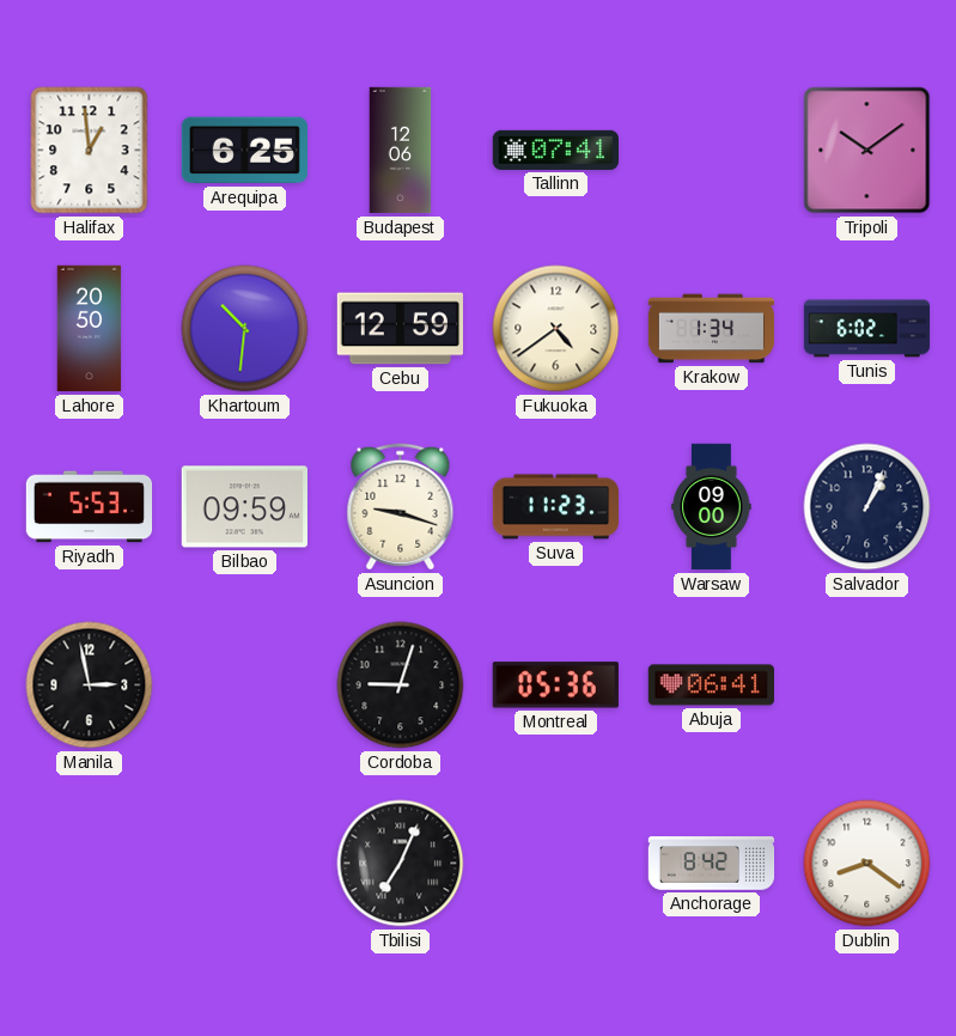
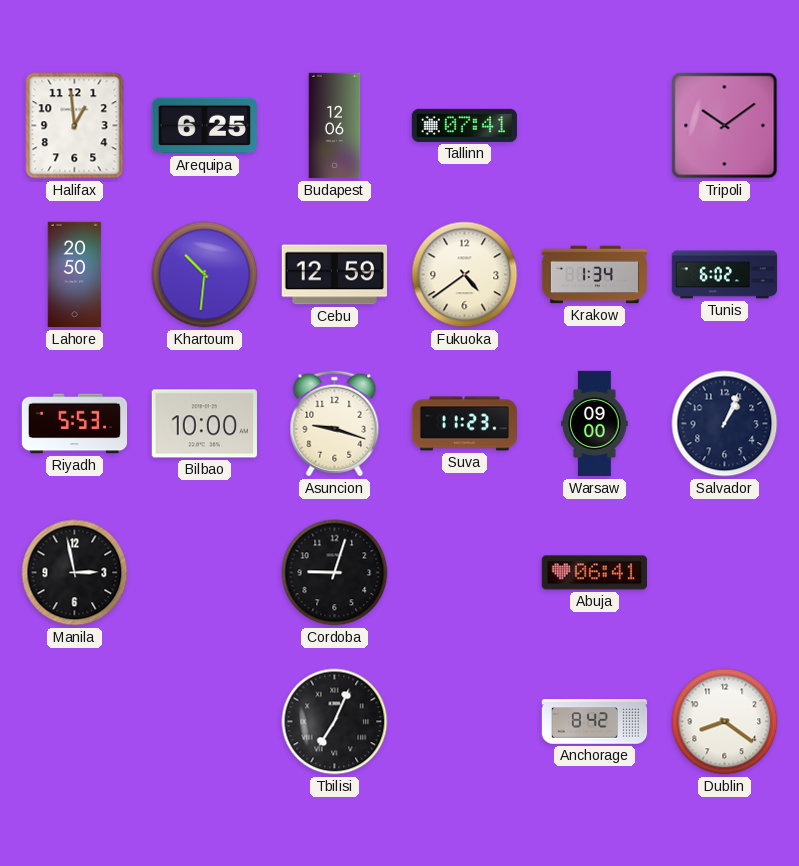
Bilbao: 09:59 -> 10:00 (204, 424)
Montreal: 05:36 -> none (555, 685)
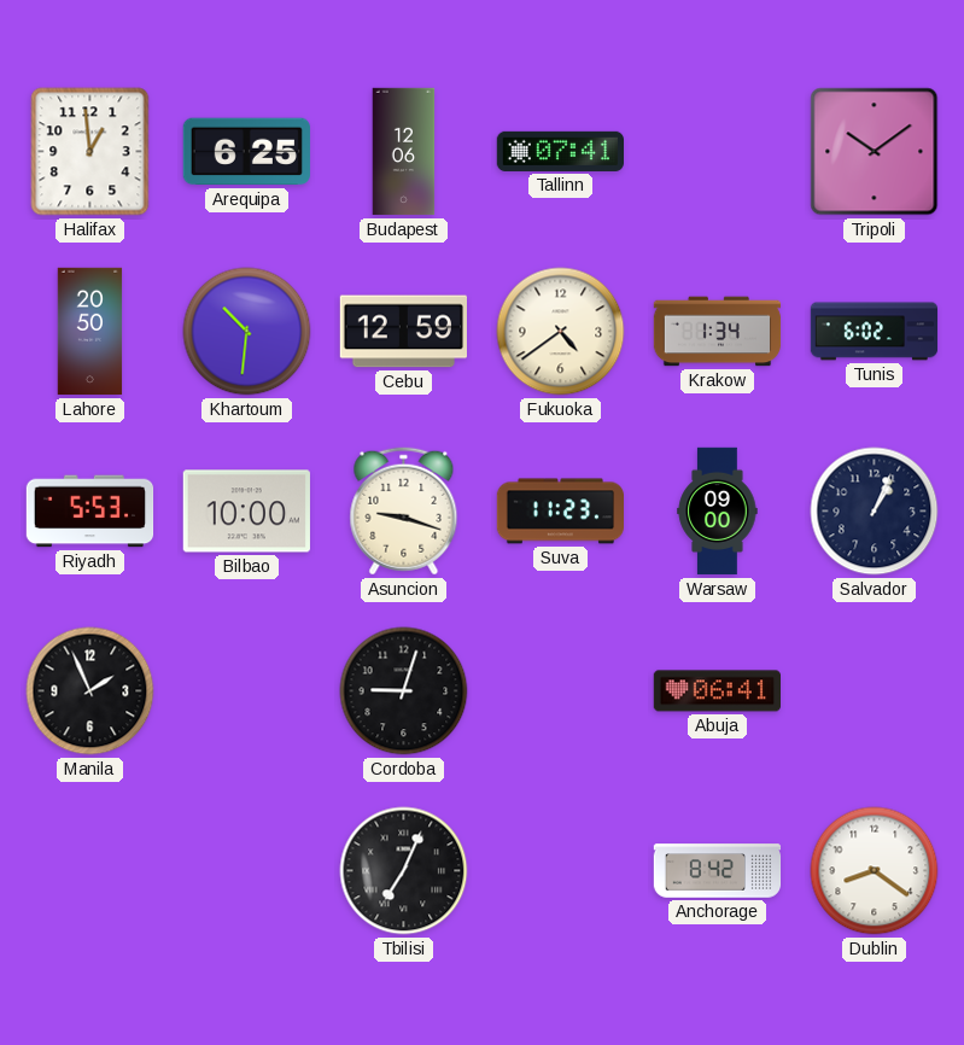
Manila: 2:58 -> 1:56 (90, 691)
